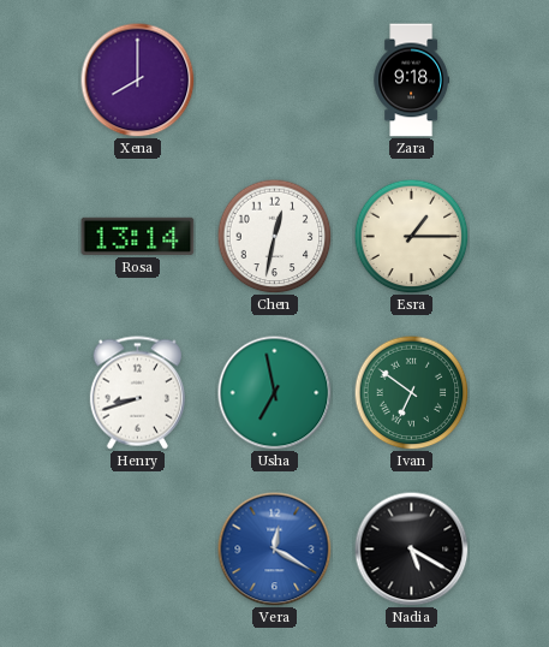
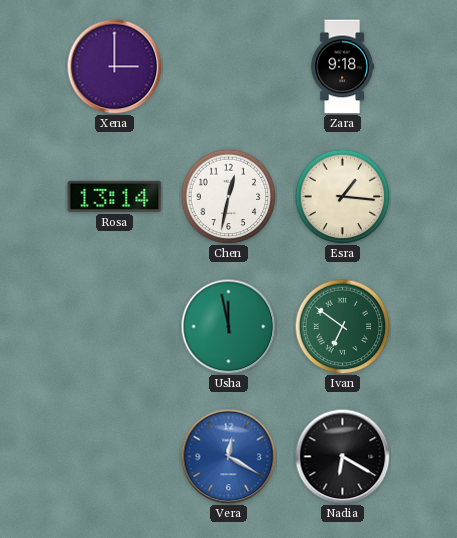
Xena: 8:00 -> 3:00 (114, 66)
Esra: 1:15 -> 1:16 (342, 196)
Henry: 8:42 -> none (137, 393)
Usha: 6:58 -> 11:58 (228, 326)
Nadia: 5:20 -> 6:20 (342, 456)
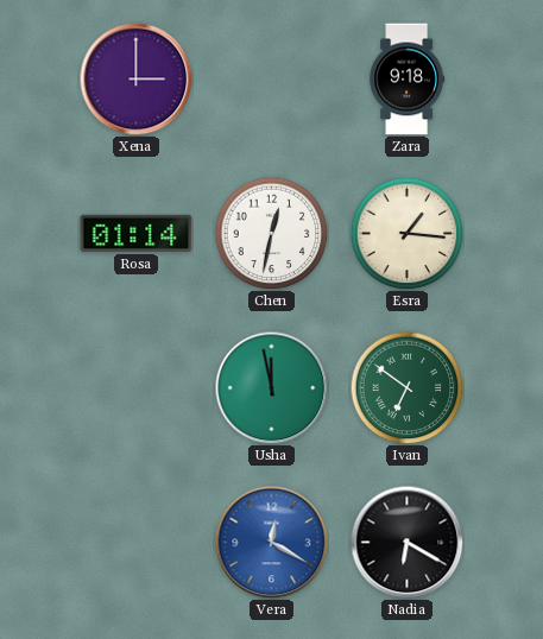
Rosa: 13:14 -> 01:14 (137, 233)
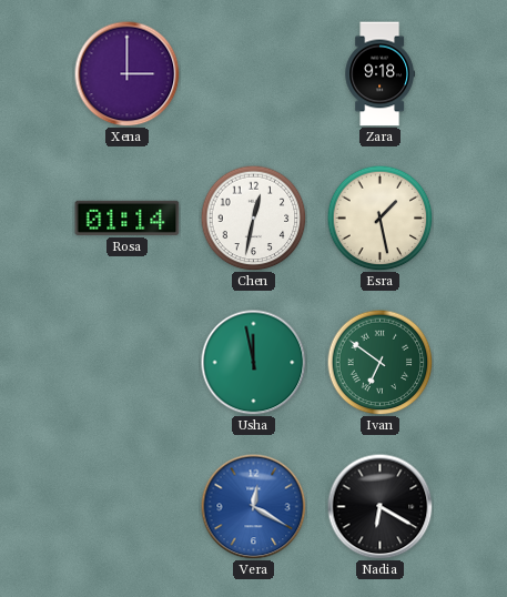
Esra: 1:16 -> 1:28 (379, 217)
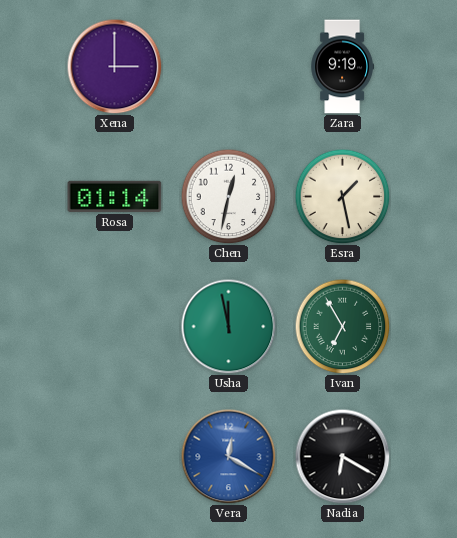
Zara: 9:18 -> 9:19 (343, 67)
Ivan: 6:51 -> 6:55 (342, 326)
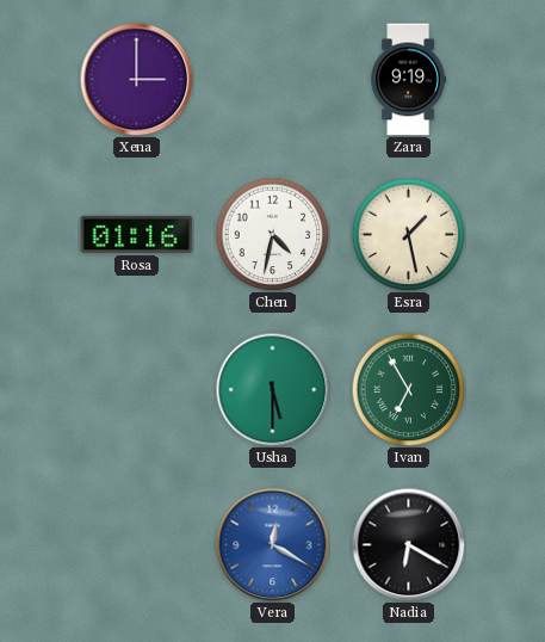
Rosa: 01:14 -> 01:16 (137, 234)
Chen: 12:32 -> 4:32 (272, 234)
Usha: 11:58 -> 5:30 (272, 389)
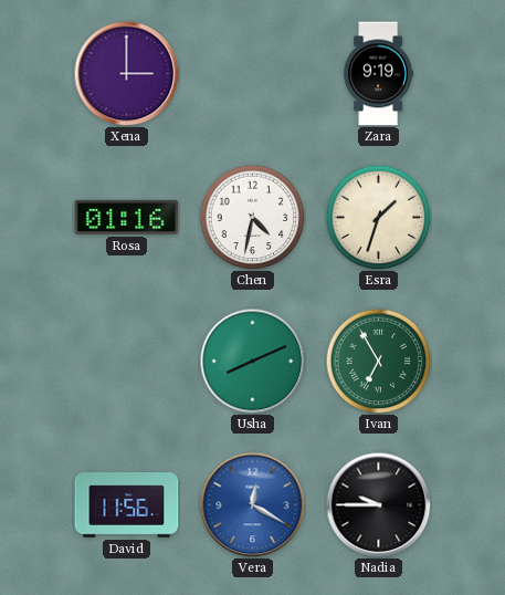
Esra: 1:28 -> 1:33 (378, 217)
Usha: 5:30 -> 8:11 (252, 361)
David: none -> 11:56 (127, 505)
Nadia: 6:20 -> 9:45 (378, 504)
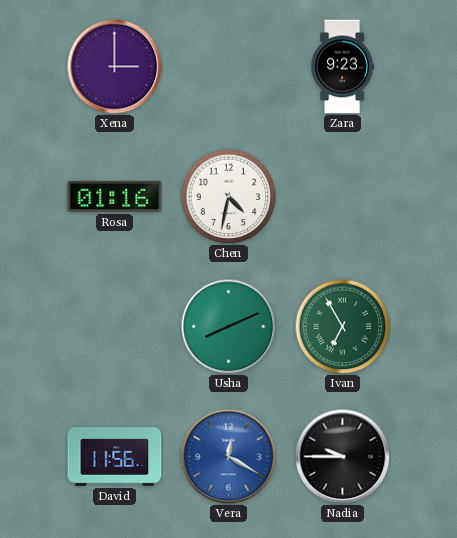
Zara: 9:19 -> 9:23 (343, 67)
Esra: 1:33 -> none (378, 217)
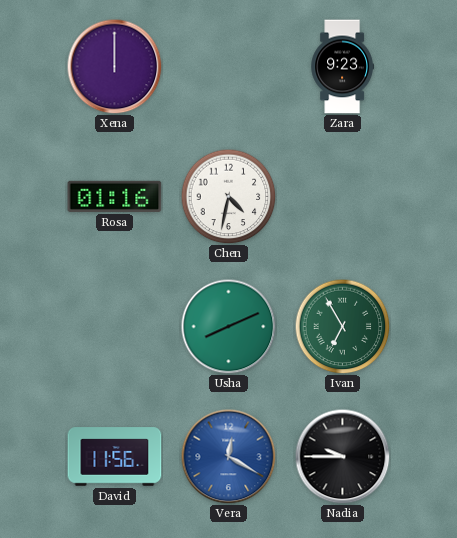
Xena: 3:00 -> 12:00 (114, 66)
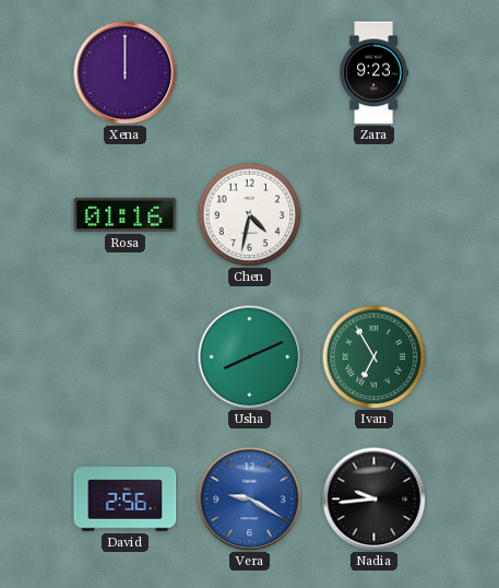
David: 11:56 -> 2:56 (126, 499)
Vera: 12:20 -> 9:20 (249, 498)
Nadia: 9:45 -> 9:44 (373, 498)
